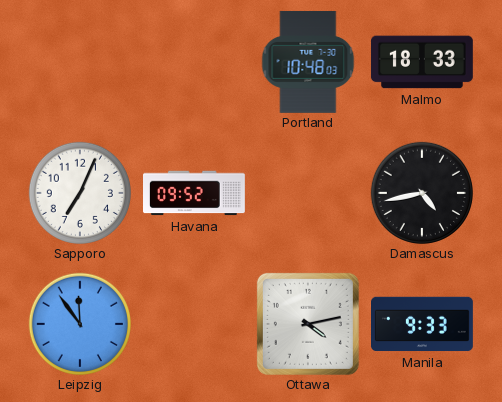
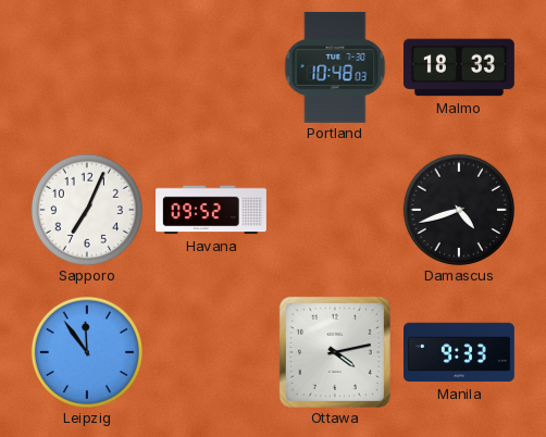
Damascus: 4:43 -> 4:42 (459, 210)
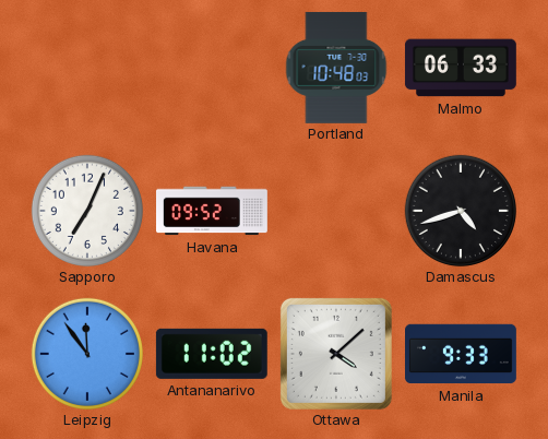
Malmo: 18:33 -> 06:33 (461, 68)
Antananarivo: none -> 11:02 (212, 354)
Ottawa: 4:13 -> 4:08 (336, 354)
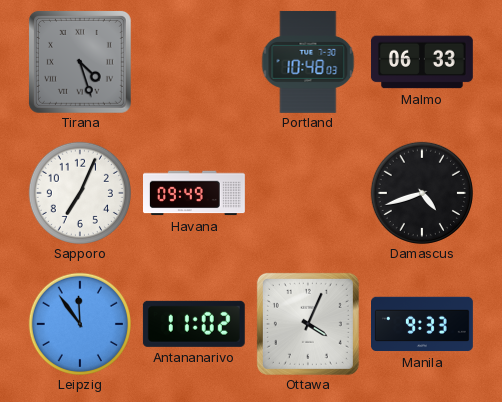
Tirana: none -> 4:27 (80, 62)
Havana: 09:52 -> 09:49 (195, 193)
Ottawa: 4:08 -> 4:04 (308, 324)
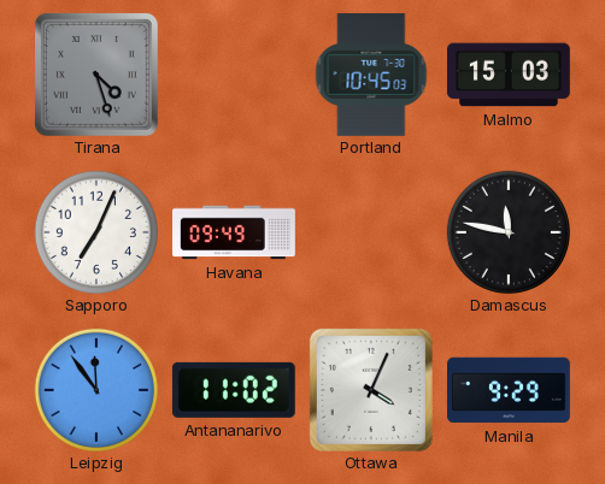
Portland: 10:48 -> 10:45 (371, 75)
Malmo: 06:33 -> 15:03 (509, 75)
Damascus: 4:42 -> 11:47 (509, 232)
Manila: 9:33 -> 9:29 (510, 390)
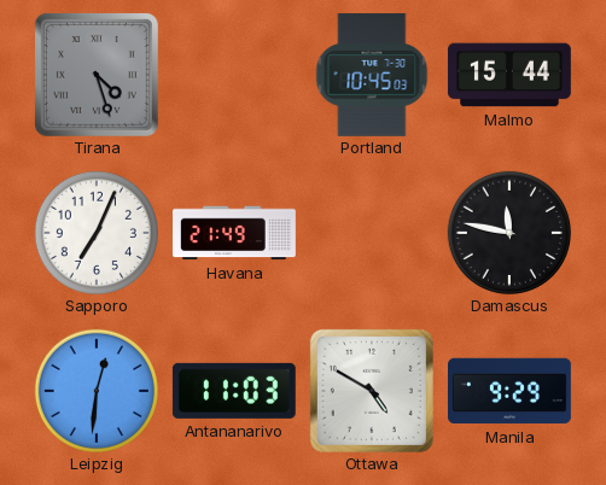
Malmo: 15:03 -> 15:44 (509, 75)
Havana: 09:49 -> 21:49 (235, 233)
Leipzig: 11:54 -> 12:31 (97, 391)
Antananarivo: 11:02 -> 11:03 (234, 391)
Ottawa: 4:04 -> 4:50 (372, 391)
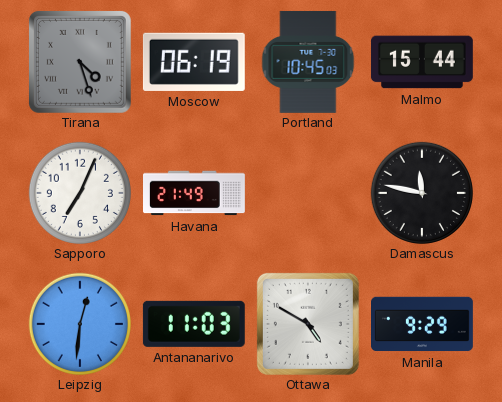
Moscow: none -> 06:19 (194, 62)
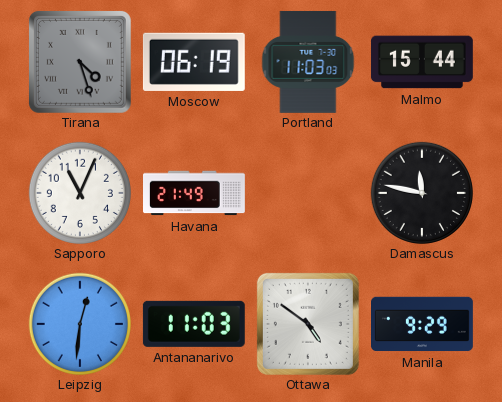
Portland: 10:45 -> 11:03 (308, 62)
Sapporo: 7:04 -> 11:04 (80, 193)
Ottawa: 4:50 -> 4:51 (308, 324)
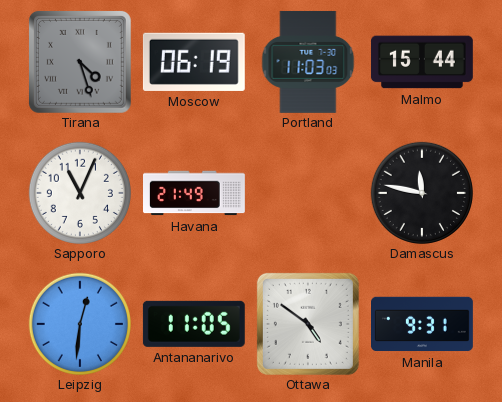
Antananarivo: 11:03 -> 11:05 (194, 324)
Manila: 9:29 -> 9:31 (423, 324)
